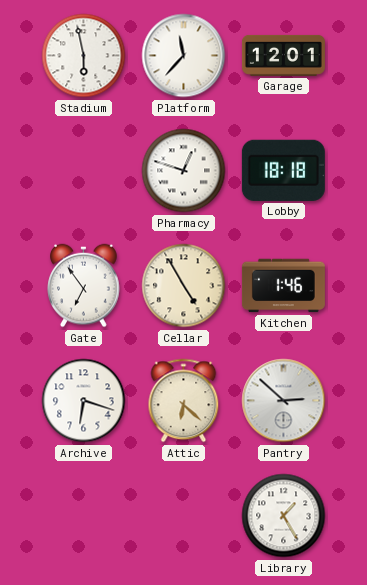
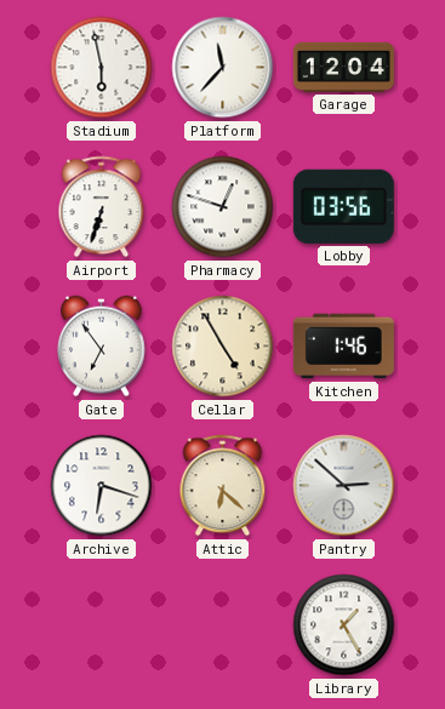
Garage: 12:01 -> 12:04 (343, 67)
Airport: none -> 6:33 (102, 207)
Lobby: 18:18 -> 03:56 (343, 206)
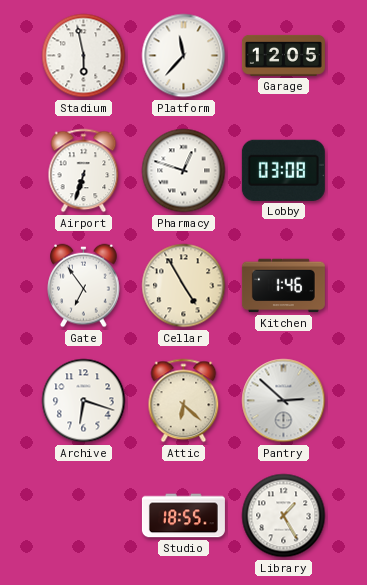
Garage: 12:04 -> 12:05 (283, 55)
Lobby: 03:56 -> 03:08 (283, 170)
Studio: none -> 18:55 (183, 516)
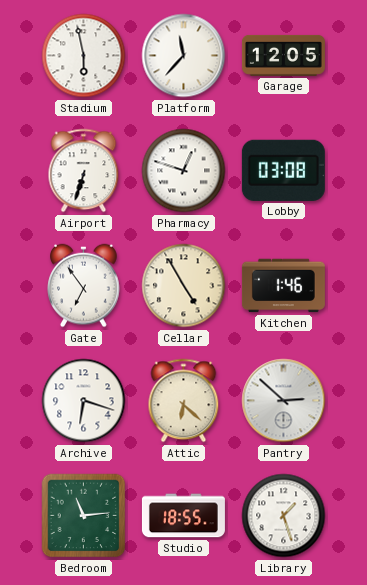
Bedroom: none -> 11:14 (84, 516)
Library: 1:25 -> 1:27 (284, 516)
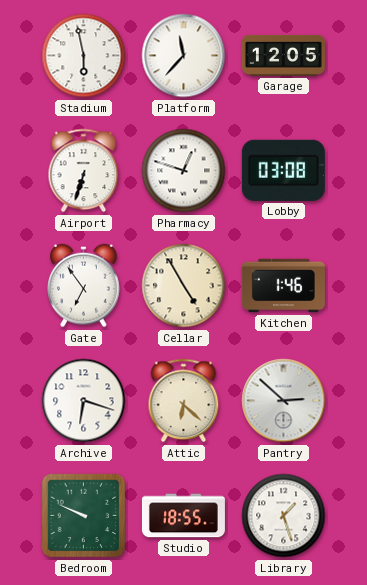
Bedroom: 11:14 -> 9:49 (84, 516)
